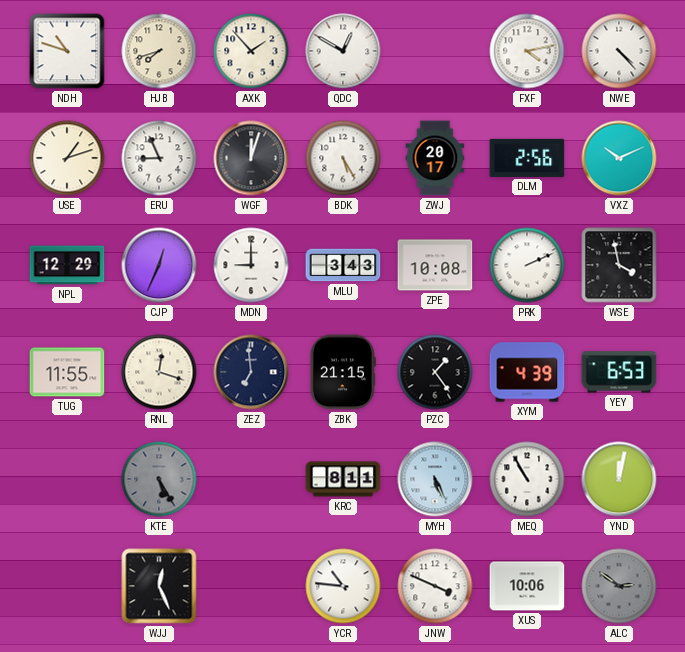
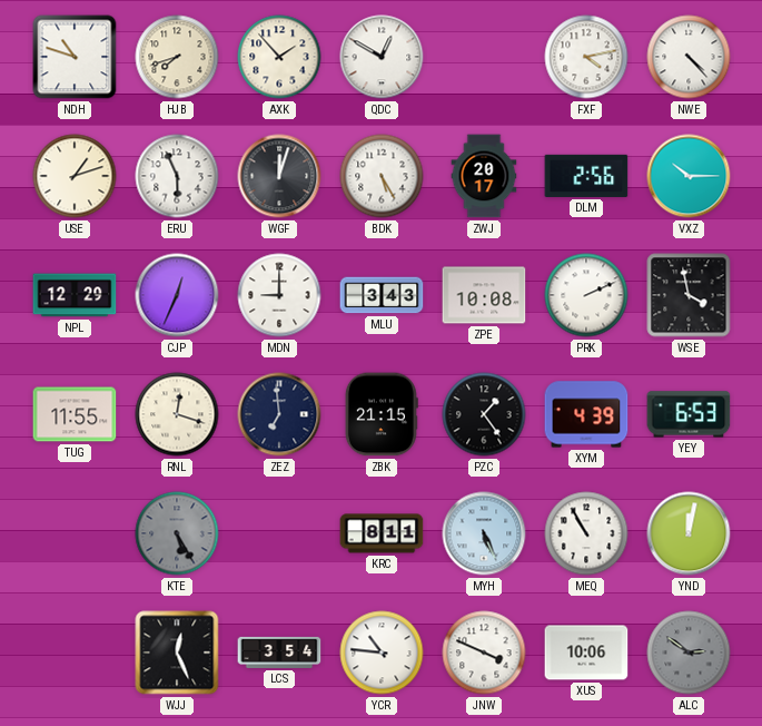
ERU: 8:56 -> 5:56 (177, 176)
VXZ: 10:11 -> 10:15 (689, 176)
LCS: none -> 3:54 (279, 653)
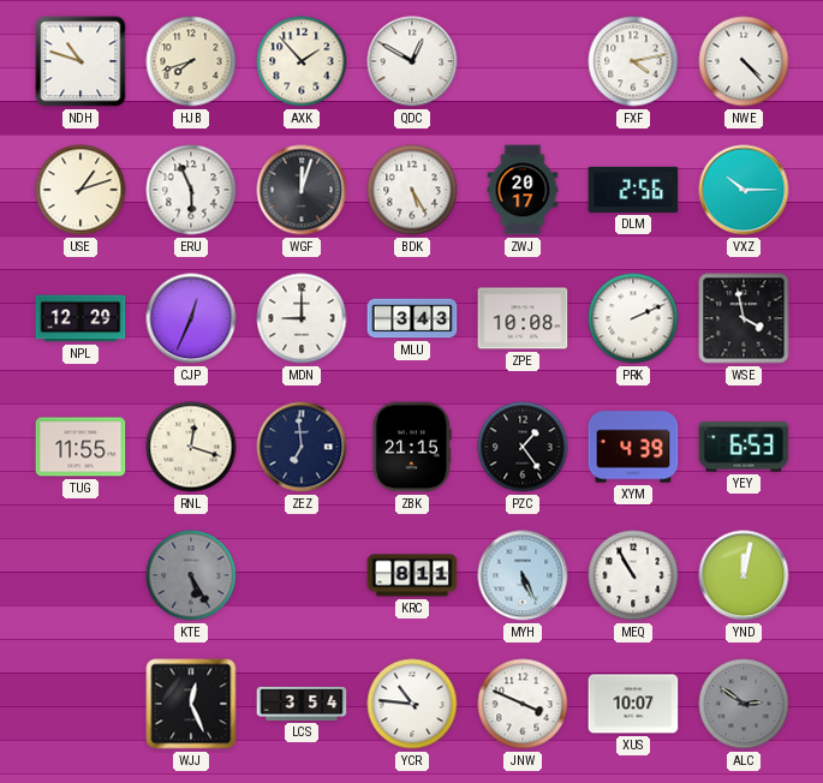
XUS: 10:06 -> 10:07 (633, 704)
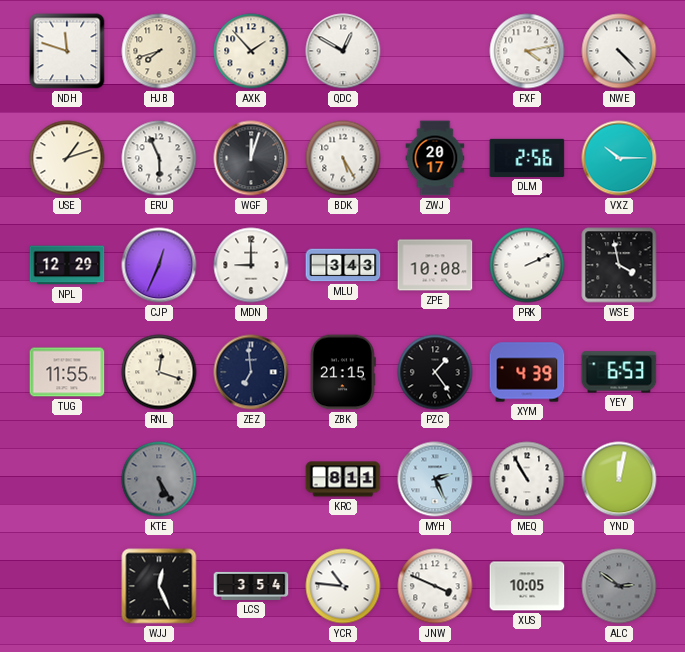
NDH: 10:48 -> 11:48 (67, 51)
MYH: 5:26 -> 2:26 (435, 479)
XUS: 10:07 -> 10:05 (527, 586)
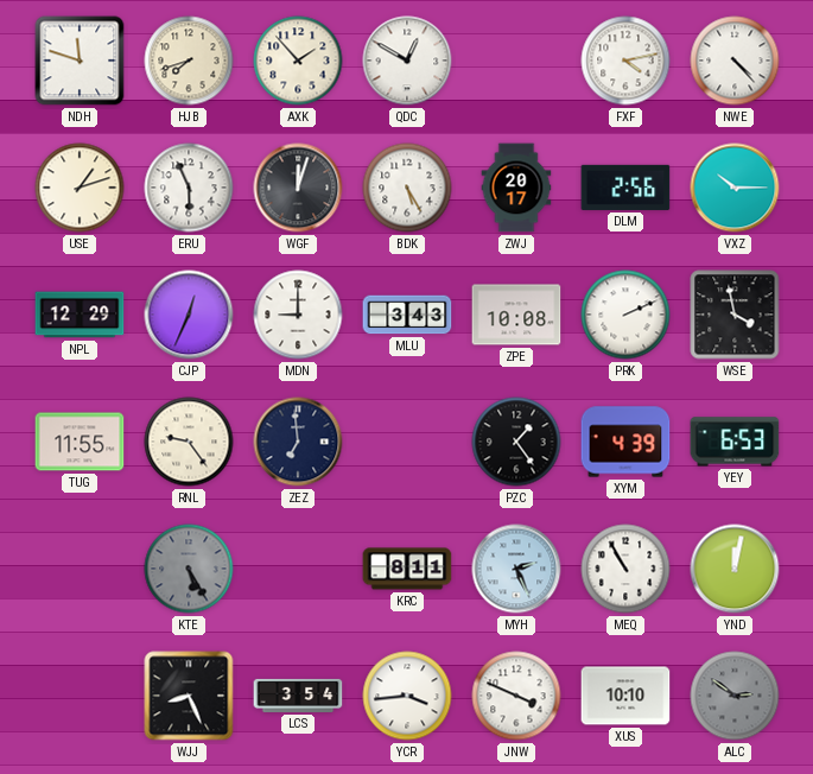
RNL: 12:18 -> 9:24 (189, 442)
ZBK: 21:15 -> none (343, 372)
WJJ: 12:26 -> 8:26 (189, 696)
YCR: 10:46 -> 3:44 (407, 696)
XUS: 10:05 -> 10:10 (625, 696)
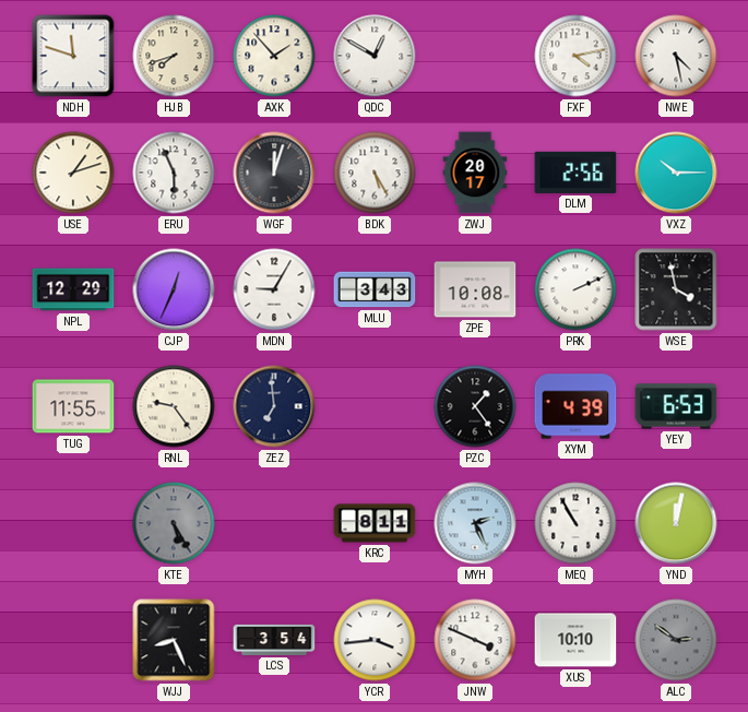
NWE: 4:23 -> 4:28 (676, 56)
MDN: 9:00 -> 9:05 (274, 289)
